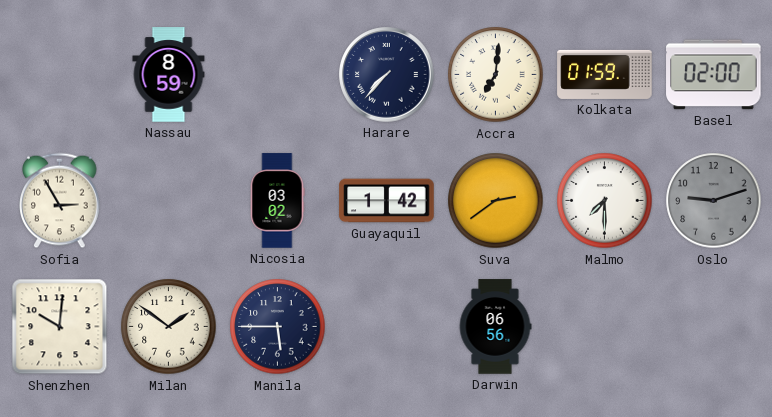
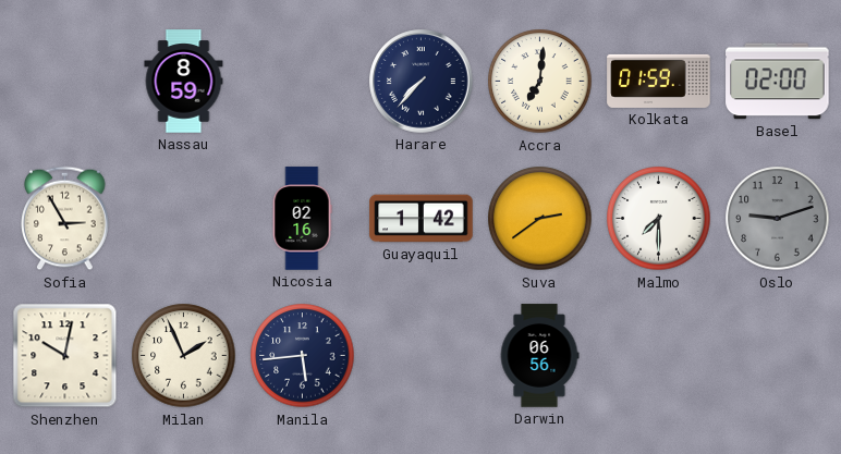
Nicosia: 03:02 -> 02:16 (302, 219)
Shenzhen: 10:01 -> 10:02 (65, 356)
Milan: 1:51 -> 1:56 (184, 356)
Manila: 5:45 -> 5:44 (303, 356)
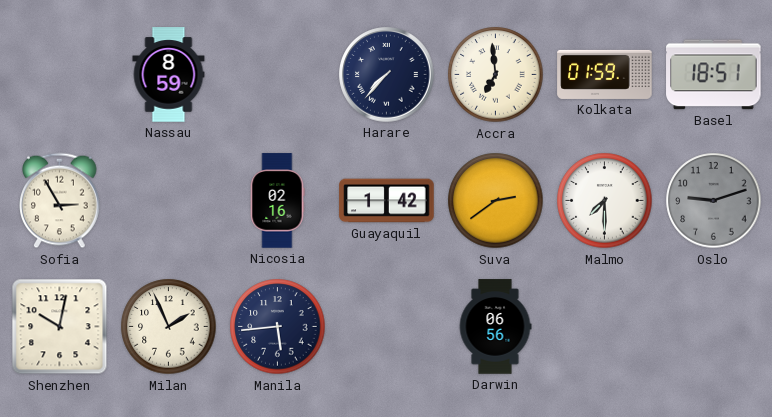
Accra: 7:01 -> 6:59 (496, 75)
Basel: 02:00 -> 18:51 (714, 75)
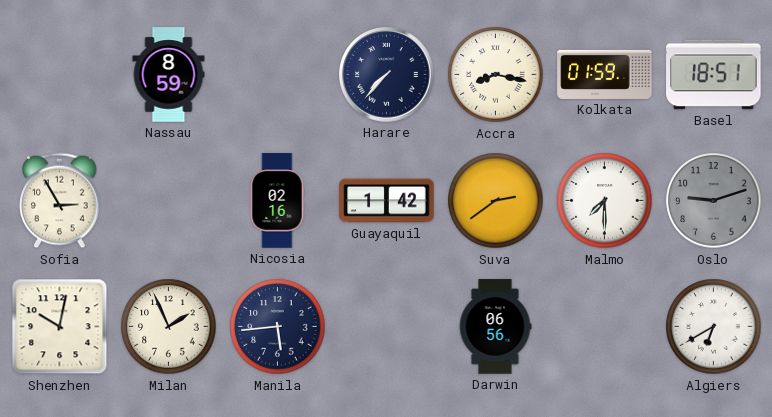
Accra: 6:59 -> 8:17 (496, 75)
Algiers: none -> 6:40 (714, 327)
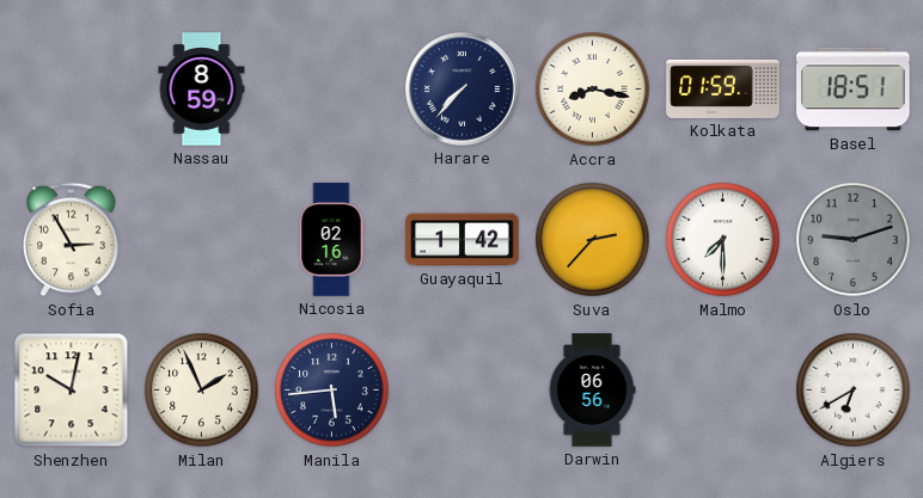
Suva: 2:39 -> 2:37 (593, 240)
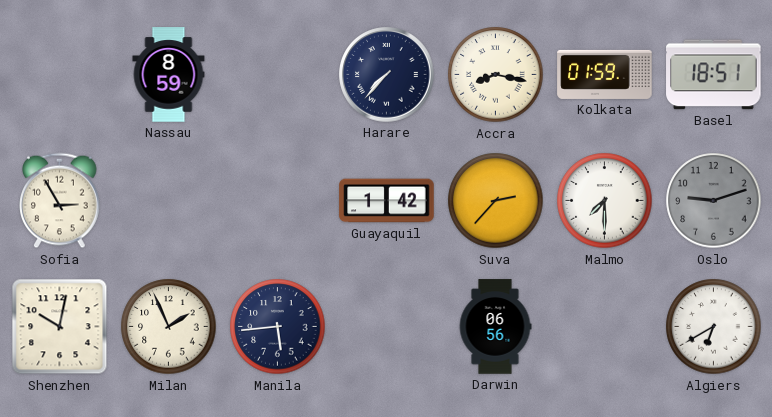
Nicosia: 02:16 -> none (331, 240)
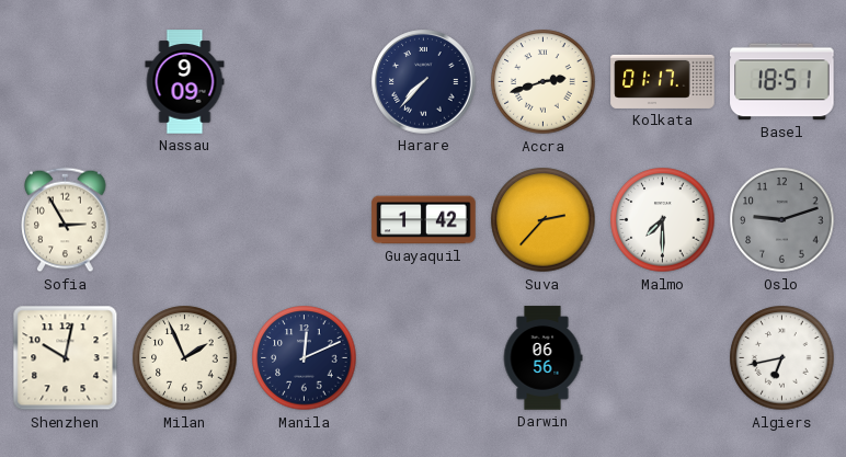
Nassau: 8:59 -> 9:09 (185, 82)
Accra: 8:17 -> 2:42 (544, 82)
Kolkata: 01:59 -> 01:17 (663, 81)
Manila: 5:44 -> 12:11 (305, 358)
Algiers: 6:40 -> 6:43 (782, 358)
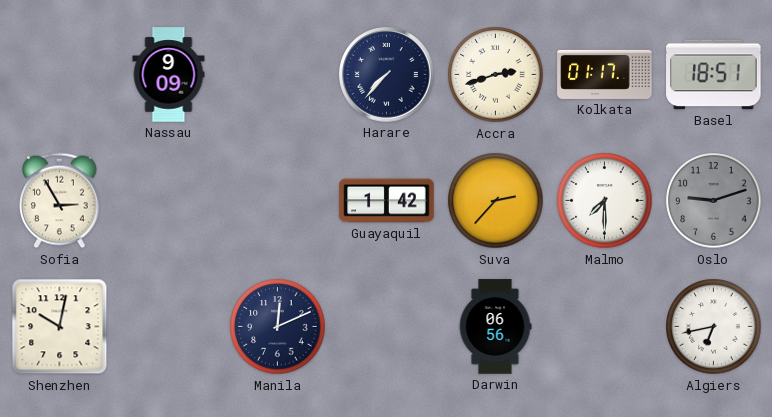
Milan: 1:56 -> none (185, 358)
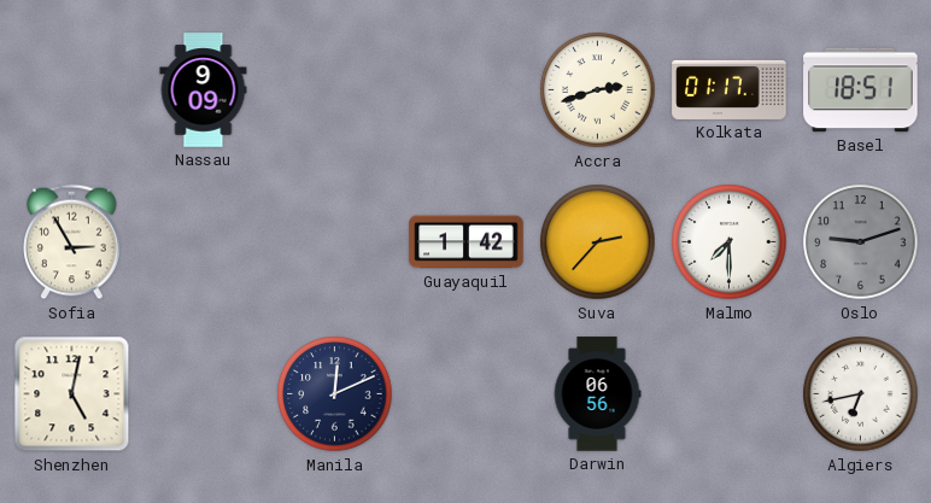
Harare: 7:37 -> none (387, 75)
Shenzhen: 10:02 -> 5:02 (72, 394)
